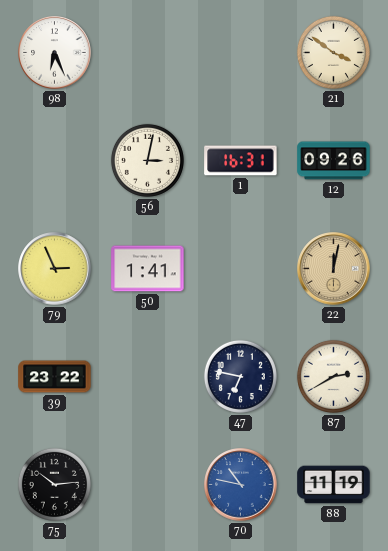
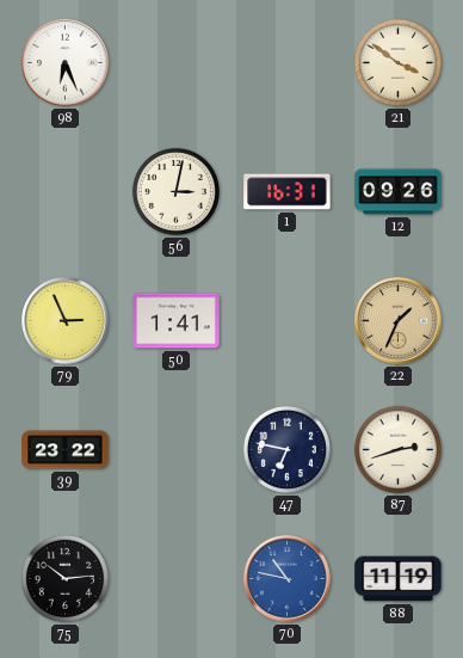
22: 12:02 -> 1:34 (399, 321)
87: 2:40 -> 2:42 (397, 449)
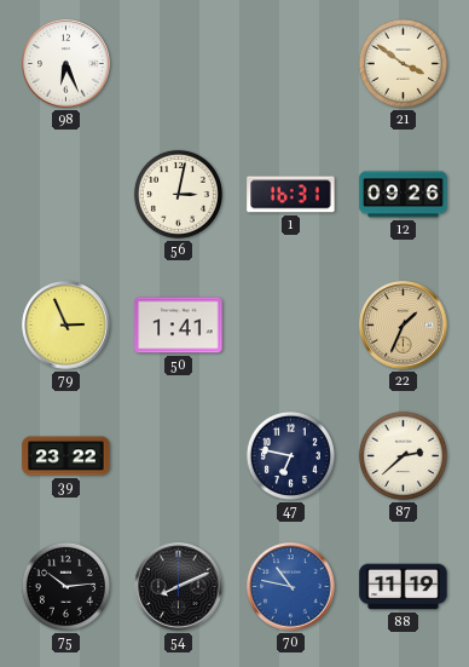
87: 2:42 -> 2:38 (403, 455)
54: none -> 8:11 (179, 587)
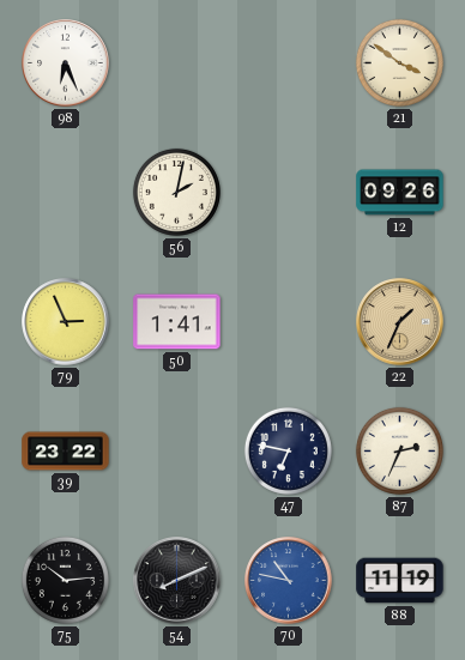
56: 3:02 -> 2:02 (176, 192)
1: 16:31 -> none (291, 195)
87: 2:38 -> 2:34 (399, 450)
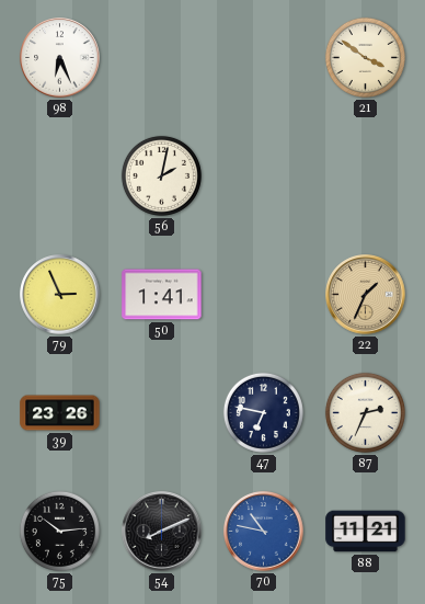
12: 09:26 -> none (400, 193)
39: 23:22 -> 23:26 (60, 413)
88: 11:19 -> 11:21 (366, 532)
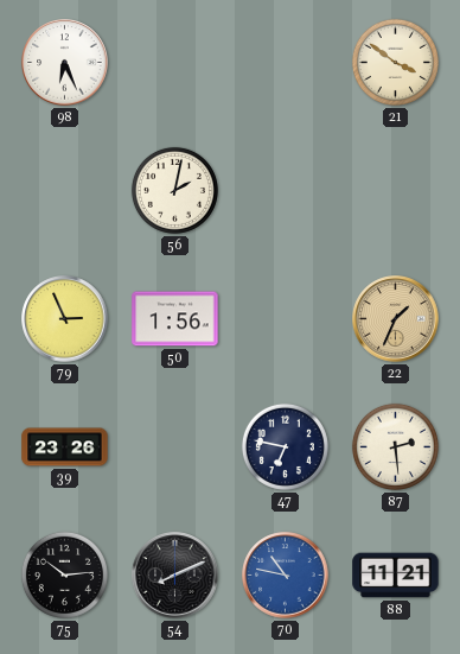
50: 1:41 -> 1:56 (175, 319)
87: 2:34 -> 2:29 (395, 446)
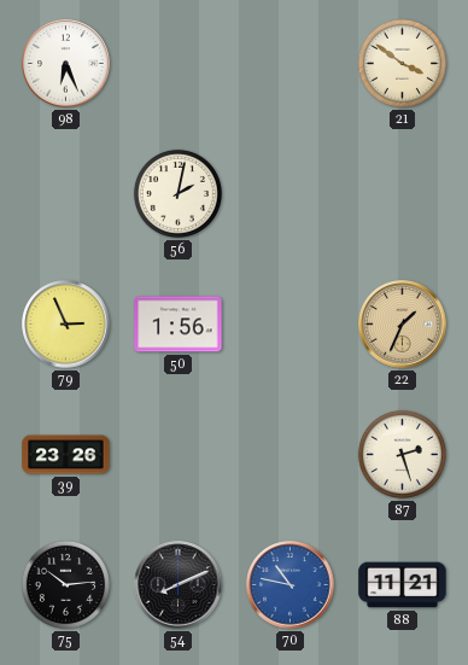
47: 6:47 -> none (285, 446)
87: 2:29 -> 2:27 (402, 454)
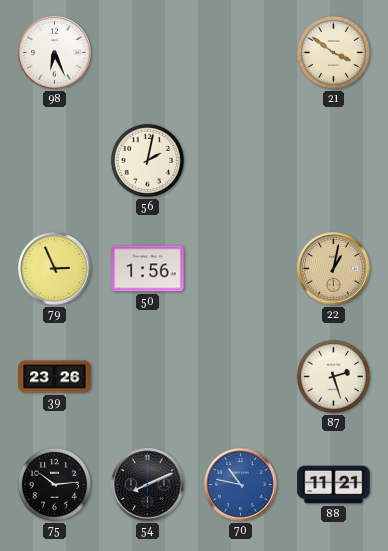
22: 1:34 -> 1:02 (334, 269)
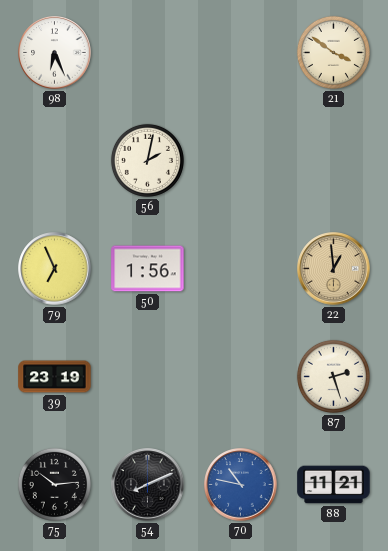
79: 2:56 -> 6:56 (55, 269)
22: 1:02 -> 12:59 (334, 269)
39: 23:26 -> 23:19 (55, 377)
